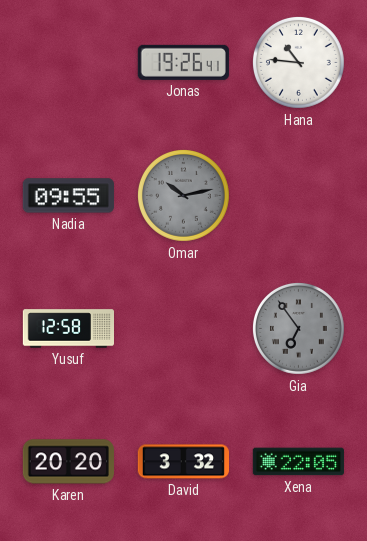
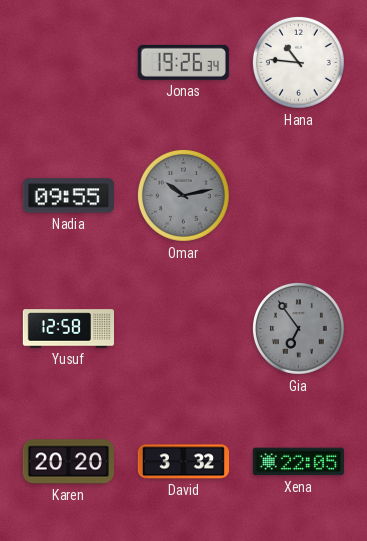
Jonas: 19:26:41 -> 19:26:34 (183, 62)
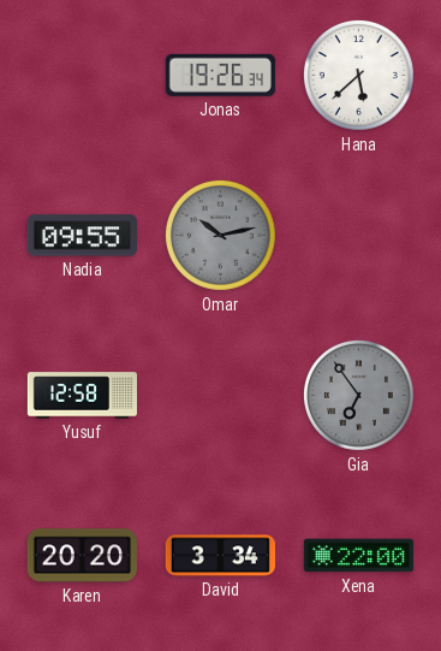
Hana: 10:46 -> 5:38 (359, 76)
David: 3:32 -> 3:34 (220, 556)
Xena: 22:05 -> 22:00 (358, 556)
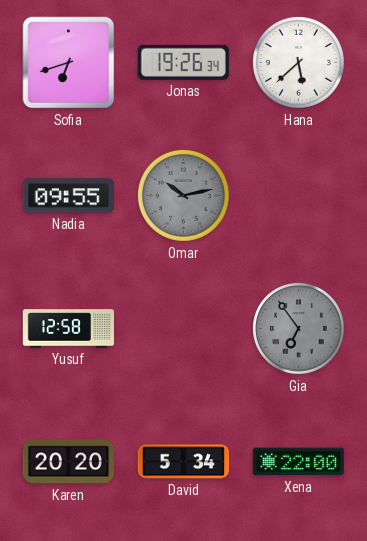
Sofia: none -> 6:42 (69, 63)
David: 3:34 -> 5:34 (183, 462)
